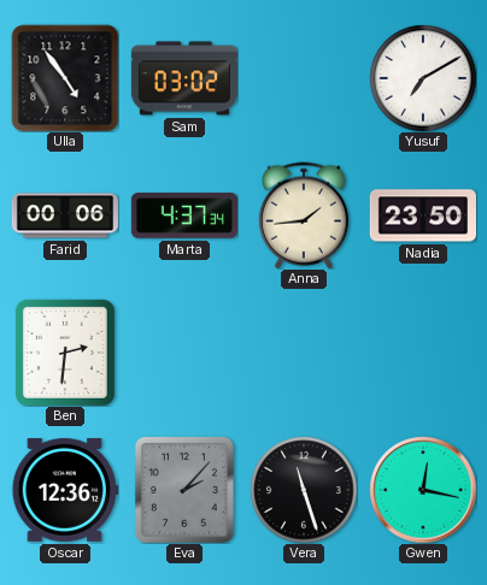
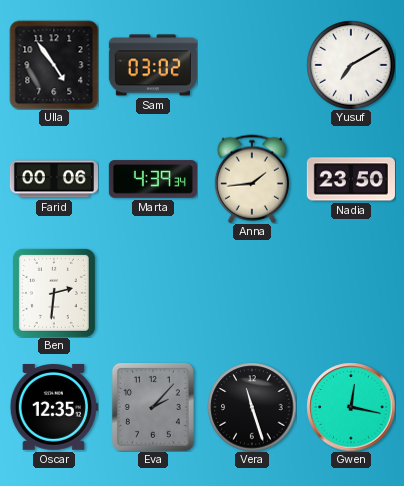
Marta: 4:37 -> 4:39 (153, 179)
Oscar: 12:36 -> 12:35 (54, 408)
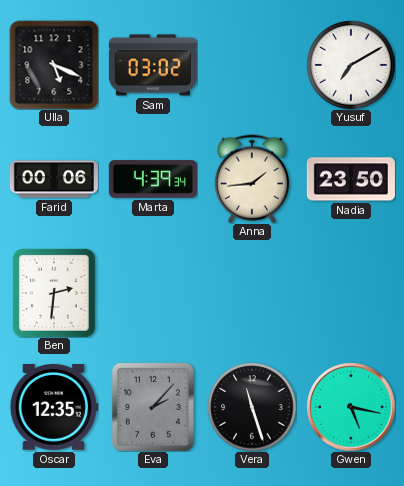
Ulla: 4:54 -> 5:19 (54, 65)
Gwen: 12:17 -> 5:17 (351, 407)
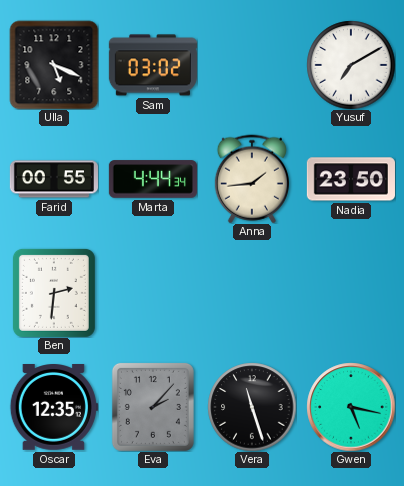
Farid: 00:06 -> 00:55 (54, 179)
Marta: 4:39 -> 4:44 (153, 179)
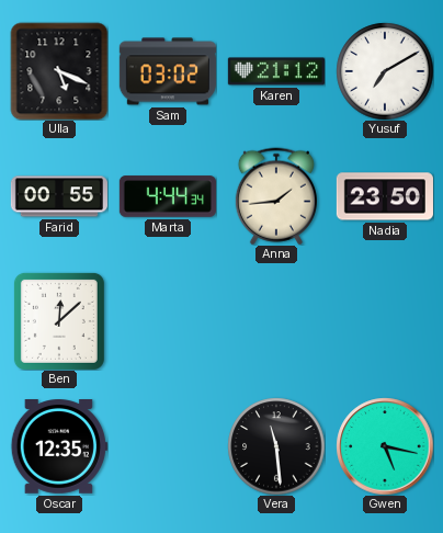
Karen: none -> 21:12 (276, 71)
Ben: 2:31 -> 12:08 (59, 321)
Eva: 2:07 -> none (153, 407)
Vera: 11:27 -> 11:29 (276, 446)
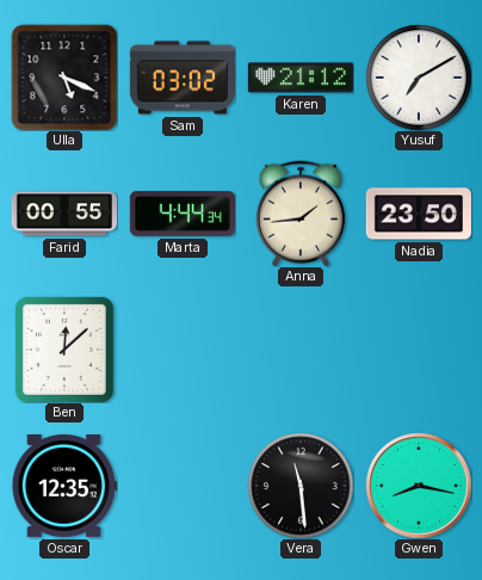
Gwen: 5:17 -> 8:17 (419, 486)
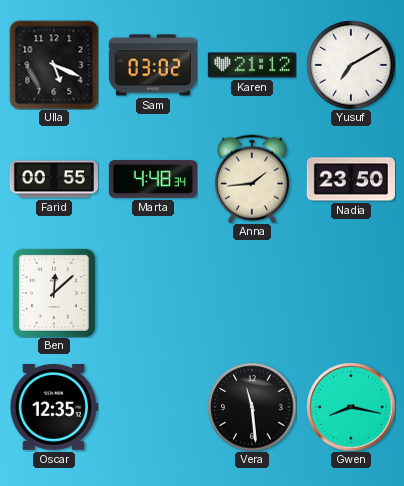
Marta: 4:44 -> 4:48 (153, 179)
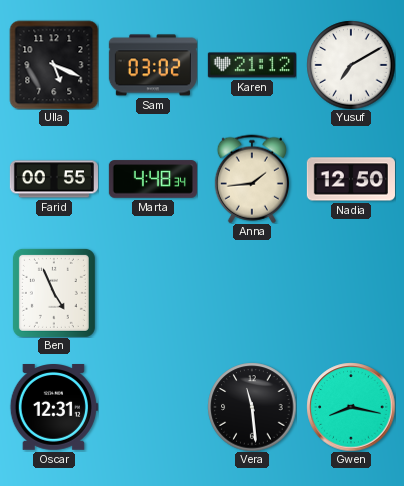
Nadia: 23:50 -> 12:50 (351, 179)
Ben: 12:08 -> 4:56 (54, 293)
Oscar: 12:35 -> 12:31 (54, 408)
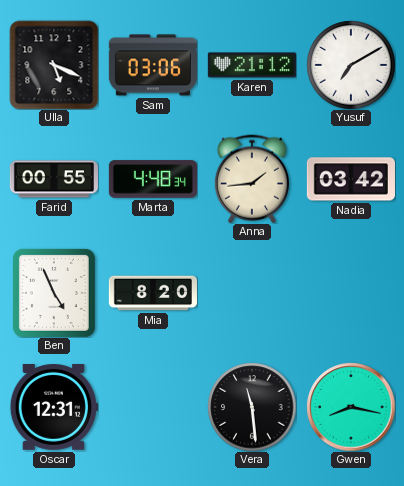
Sam: 03:02 -> 03:06 (153, 65)
Nadia: 12:50 -> 03:42 (351, 179)
Mia: none -> 8:20 (153, 293)
